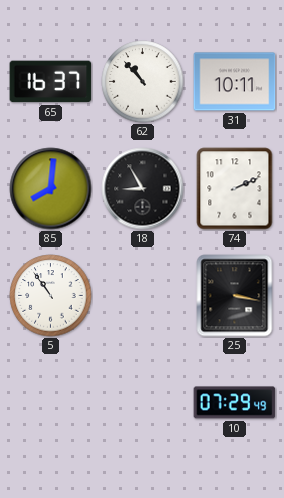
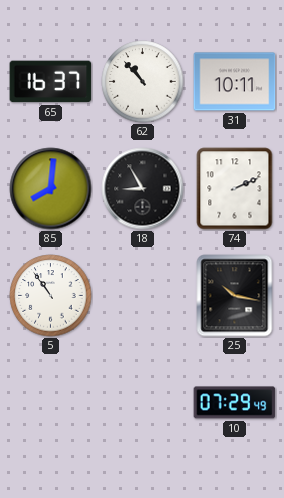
25: 3:17 -> 10:17 (235, 296)
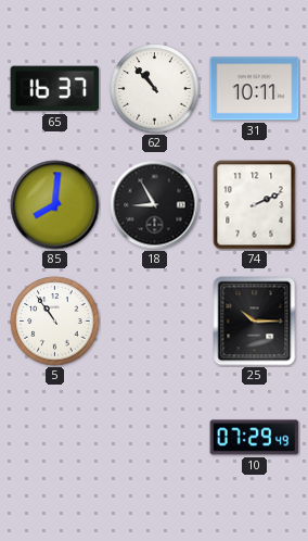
25: 10:17 -> 10:15 (255, 322)
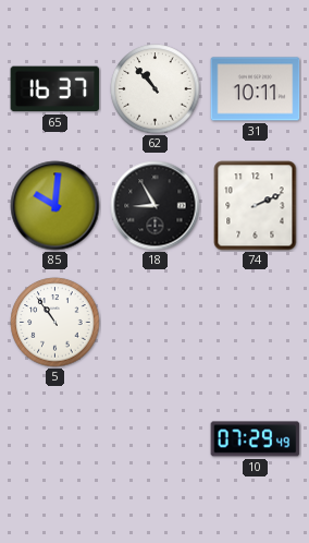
85: 8:01 -> 10:01 (55, 206)
25: 10:15 -> none (255, 322)
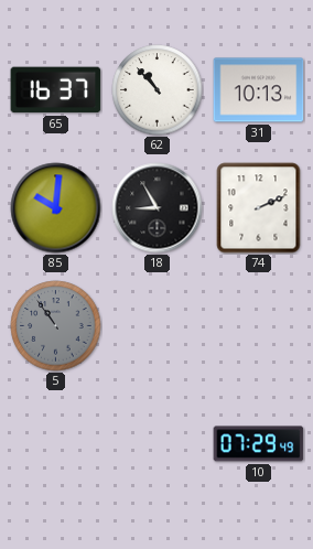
31: 10:11 -> 10:13 (259, 90)
5 dial: white -> grey (56, 326)
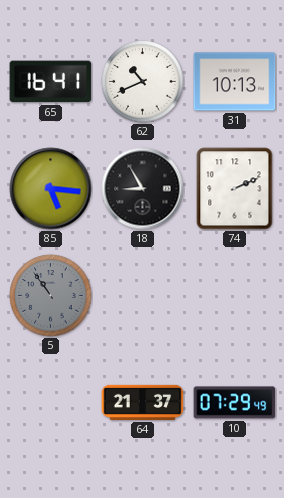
65: 16:37 -> 16:41 (51, 82)
62: 10:53 -> 10:41 (143, 82)
85: 10:01 -> 5:16 (51, 189)
64: none -> 21:37 (143, 402)
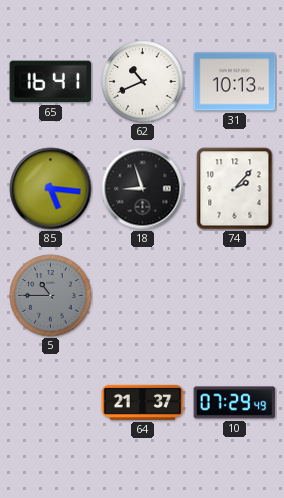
18: 8:55 -> 8:57 (143, 189)
74: 2:11 -> 2:07 (235, 189)
5: 10:54 -> 10:45 (51, 296)
